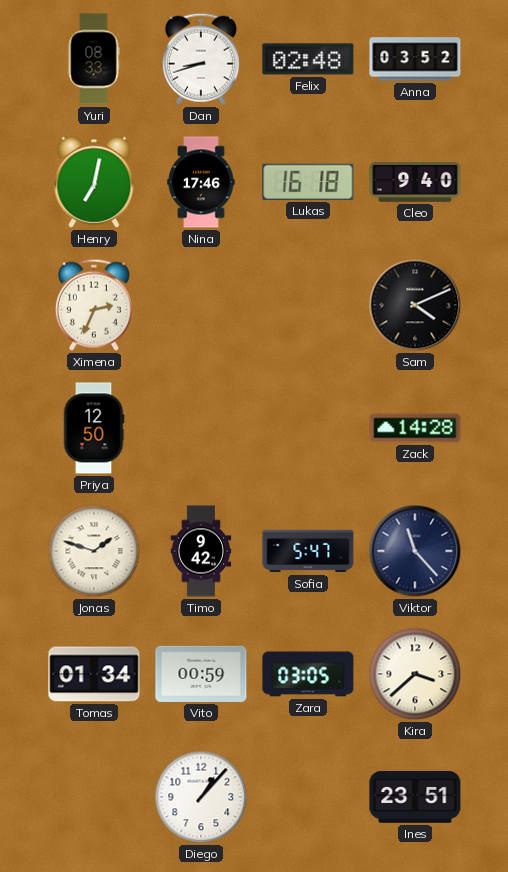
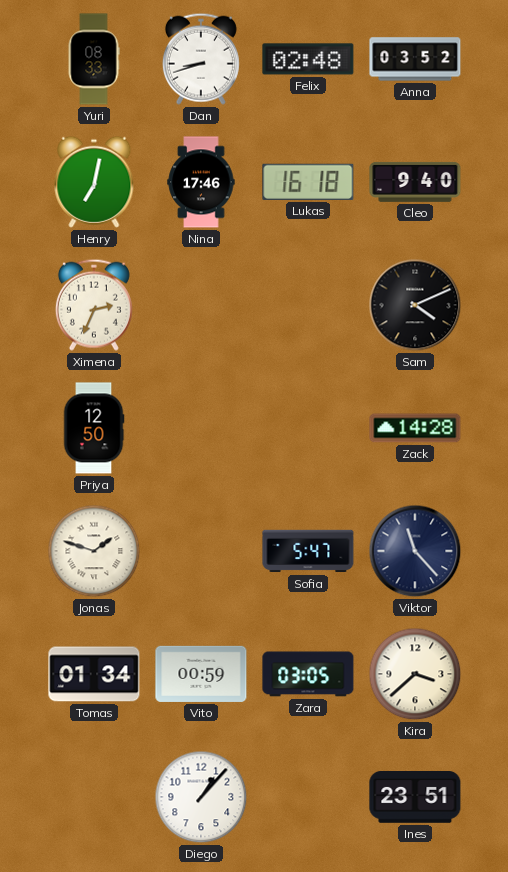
Timo: 9:42 -> none (201, 551)
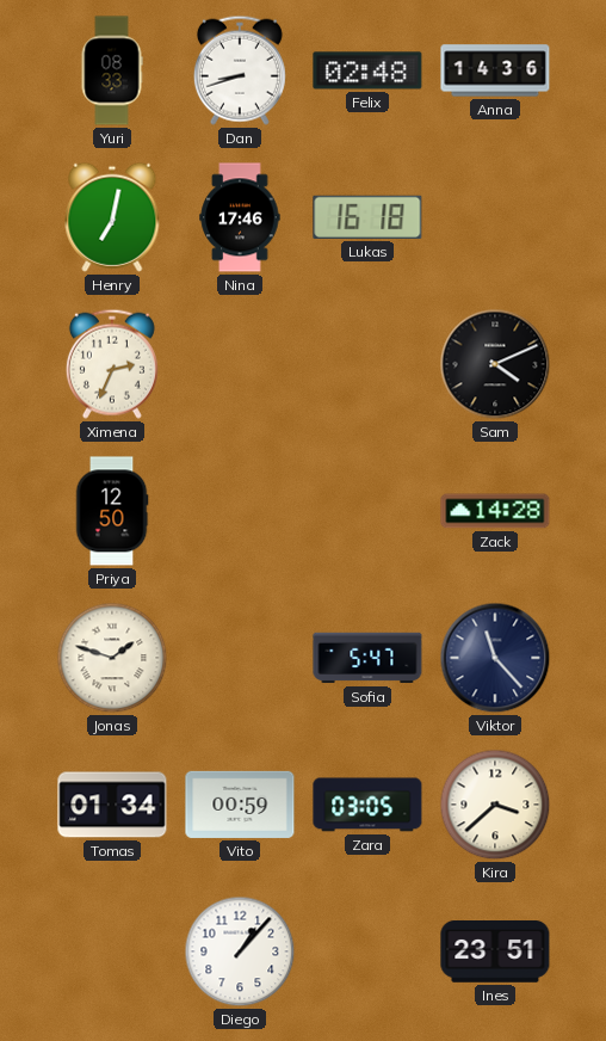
Anna: 03:52 -> 14:36 (495, 70)
Cleo: 9:40 -> none (415, 182)
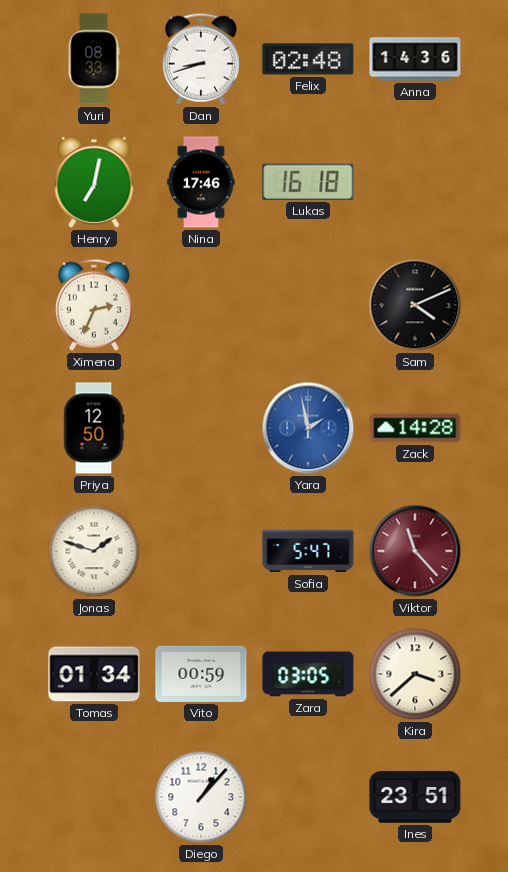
Yara: none -> 1:58 (308, 428)
Viktor dial: navy -> burgundy (415, 551)
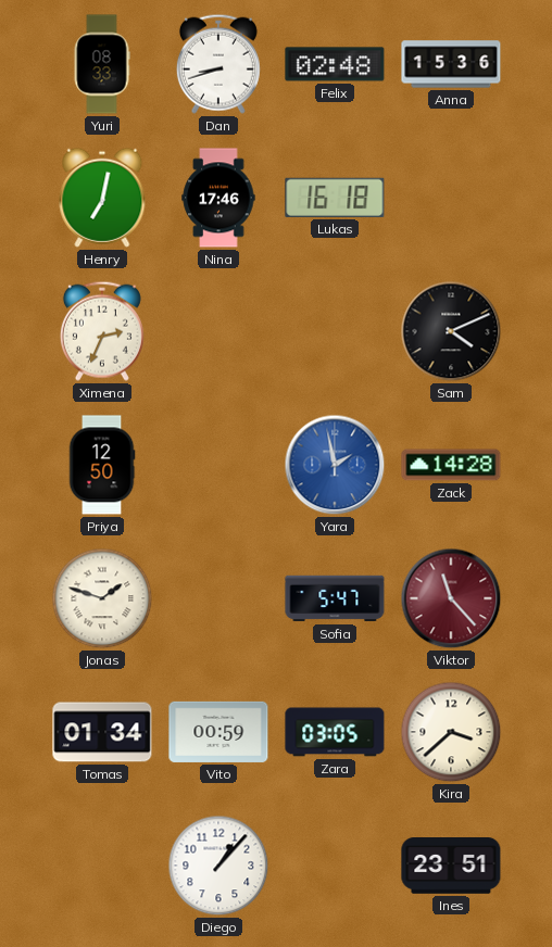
Anna: 14:36 -> 15:36 (451, 64)
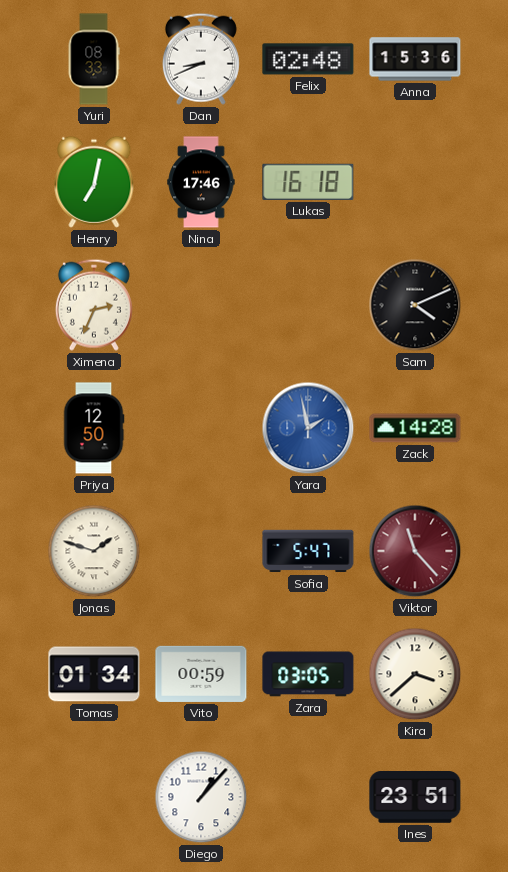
Dan: 8:42 -> 8:41 (201, 59)
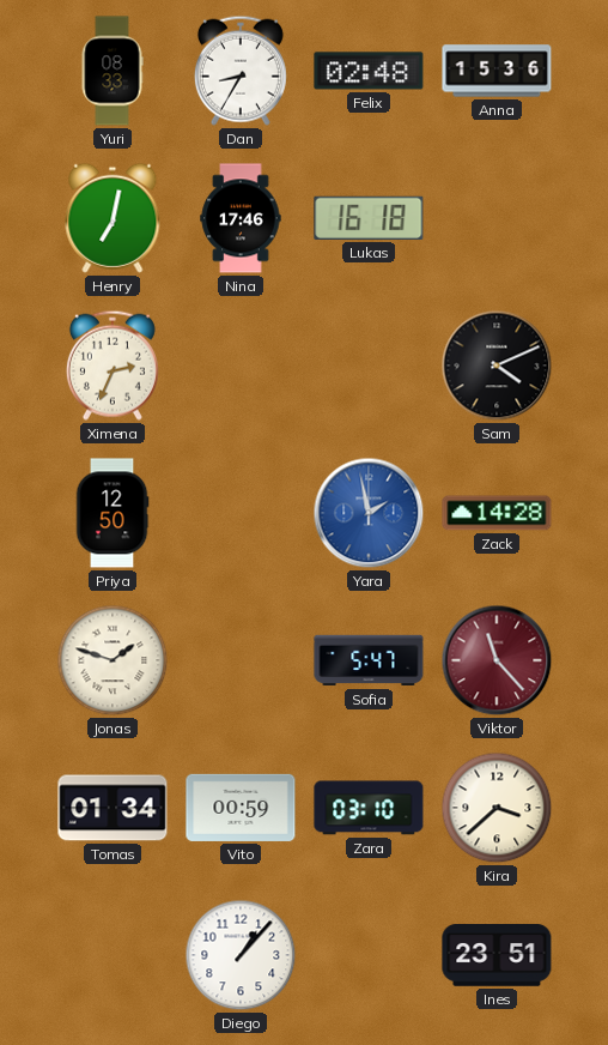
Dan: 8:41 -> 8:35 (241, 71)
Zara: 03:05 -> 03:10 (369, 808)
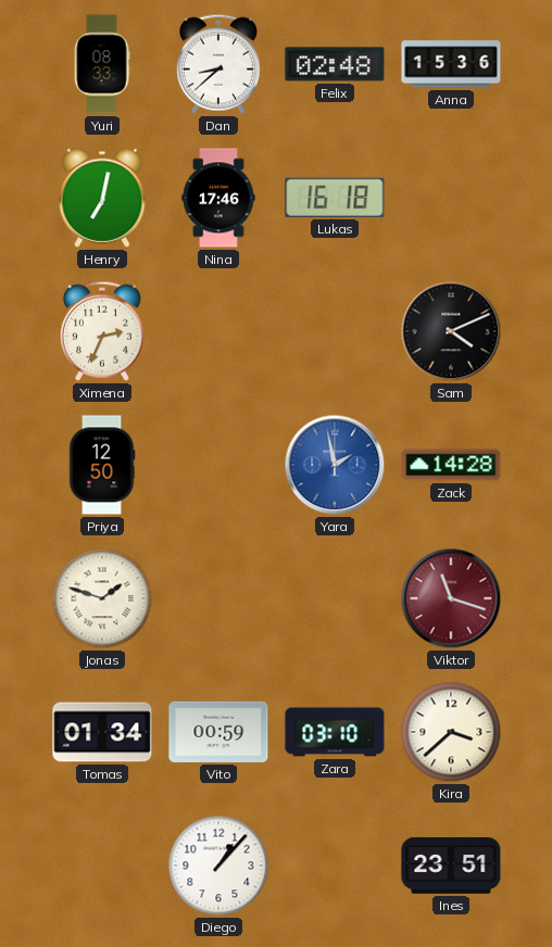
Dan: 8:35 -> 8:38 (218, 64)
Sofia: 5:47 -> none (369, 660)
Viktor: 11:23 -> 11:18 (451, 598)
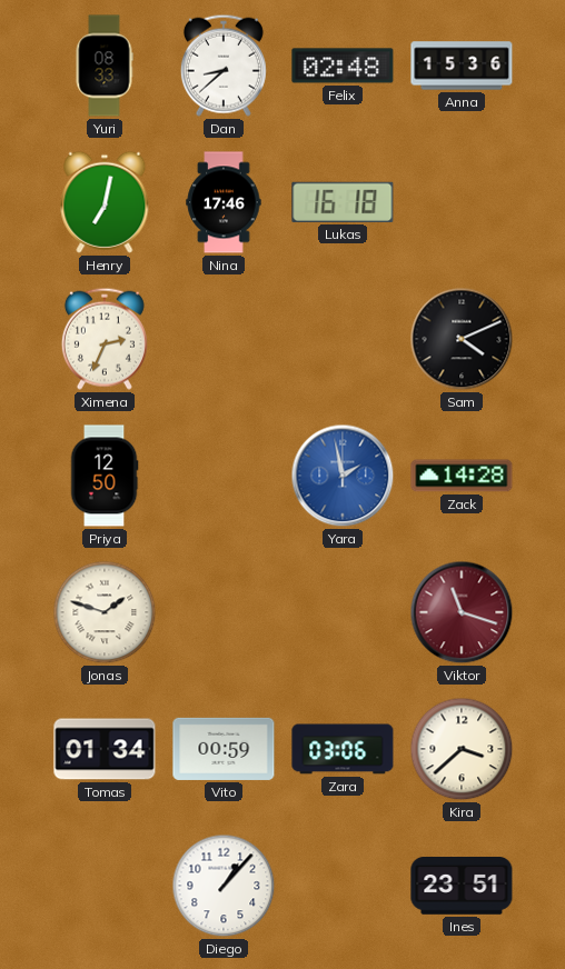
Zara: 03:10 -> 03:06 (343, 749)
